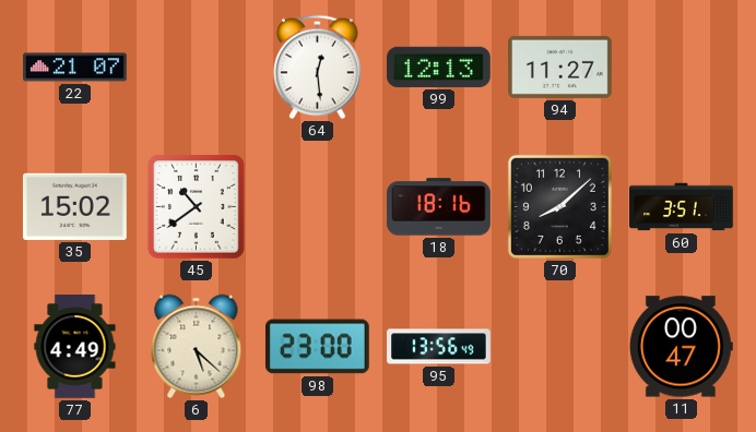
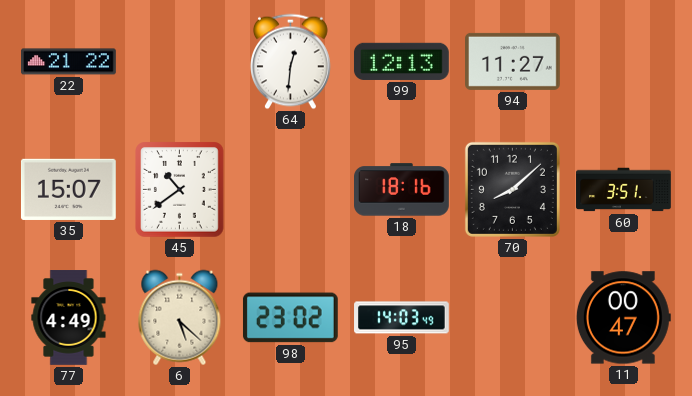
22: 21:07 -> 21:22 (69, 62)
64: 12:29 -> 12:31 (290, 62)
35: 15:02 -> 15:07 (69, 189)
98: 23:00 -> 23:02 (290, 318)
95: 13:56 -> 14:03 (402, 318)
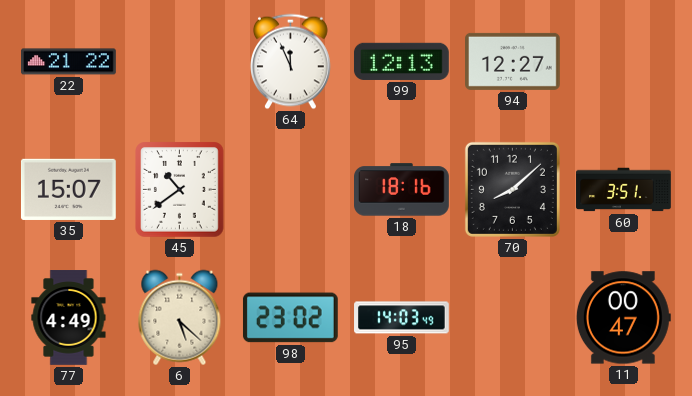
64: 12:31 -> 11:56 (290, 62)
94: 11:27 -> 12:27 (513, 61)
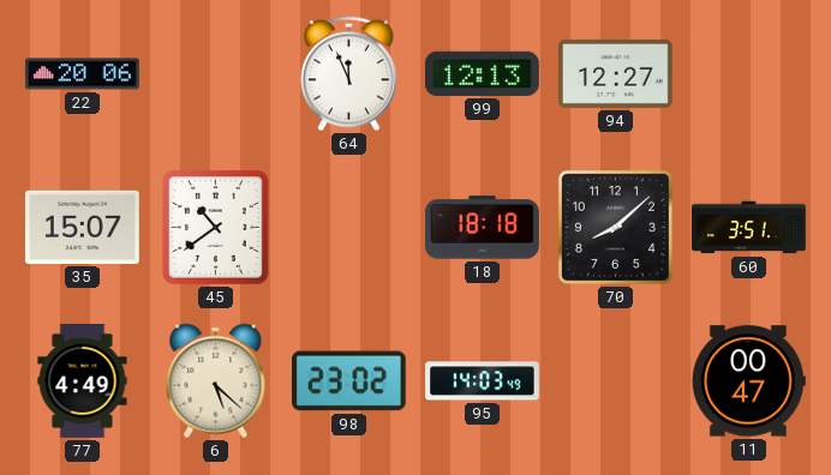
22: 21:22 -> 20:06 (83, 74)
18: 18:16 -> 18:18 (483, 228)
